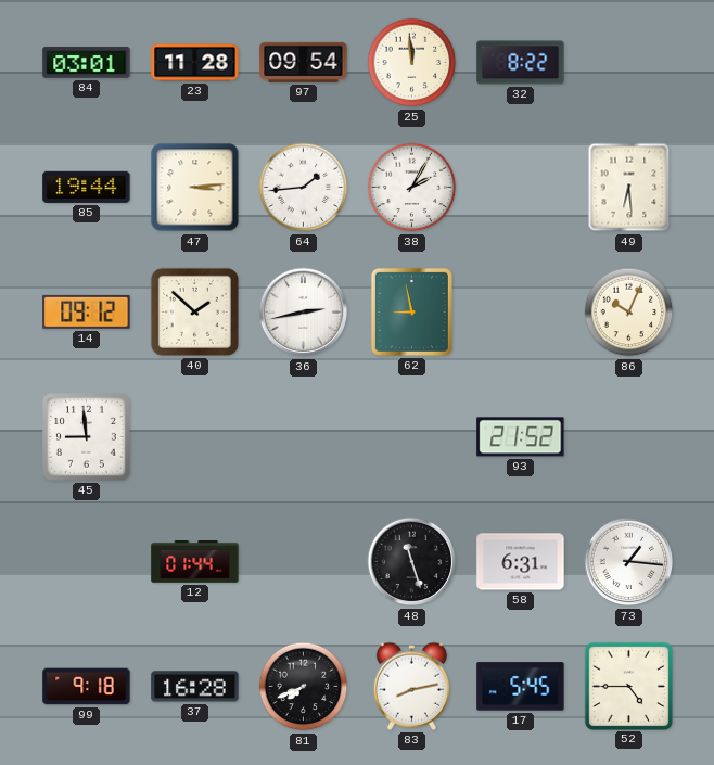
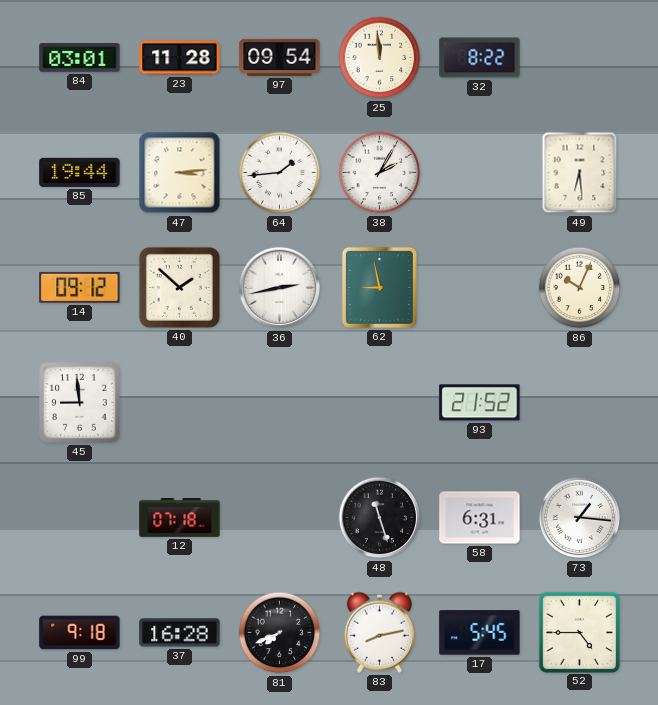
12: 01:44 -> 07:18 (180, 518)
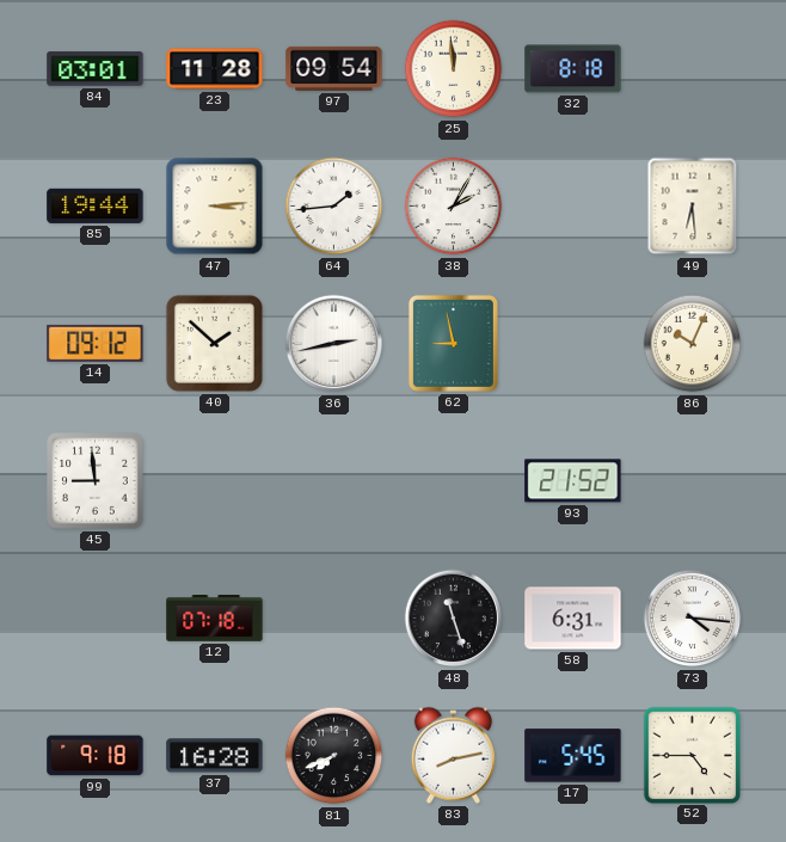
32: 8:22 -> 8:18 (573, 69)
73: 1:16 -> 4:16 (693, 619)
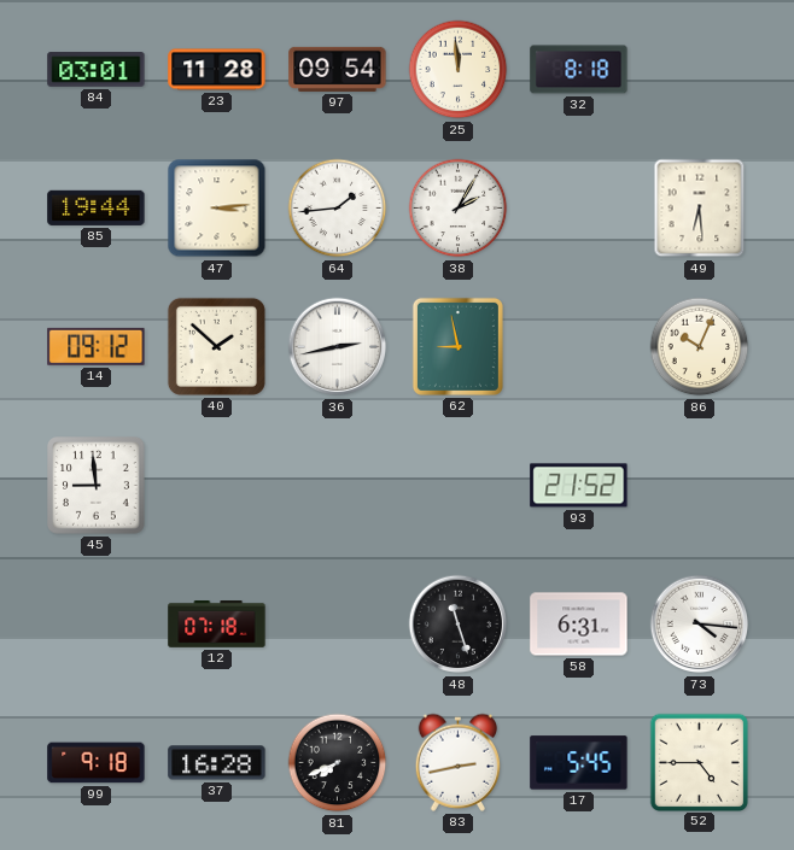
83: 8:13 -> 2:43 (459, 762)
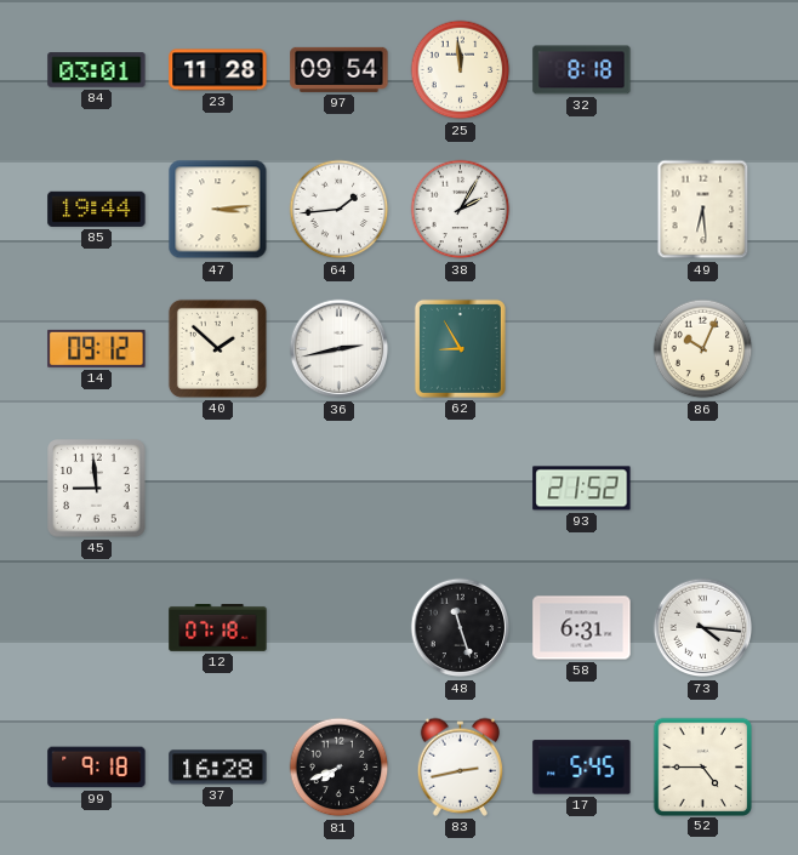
62: 8:58 -> 8:55 (460, 348)
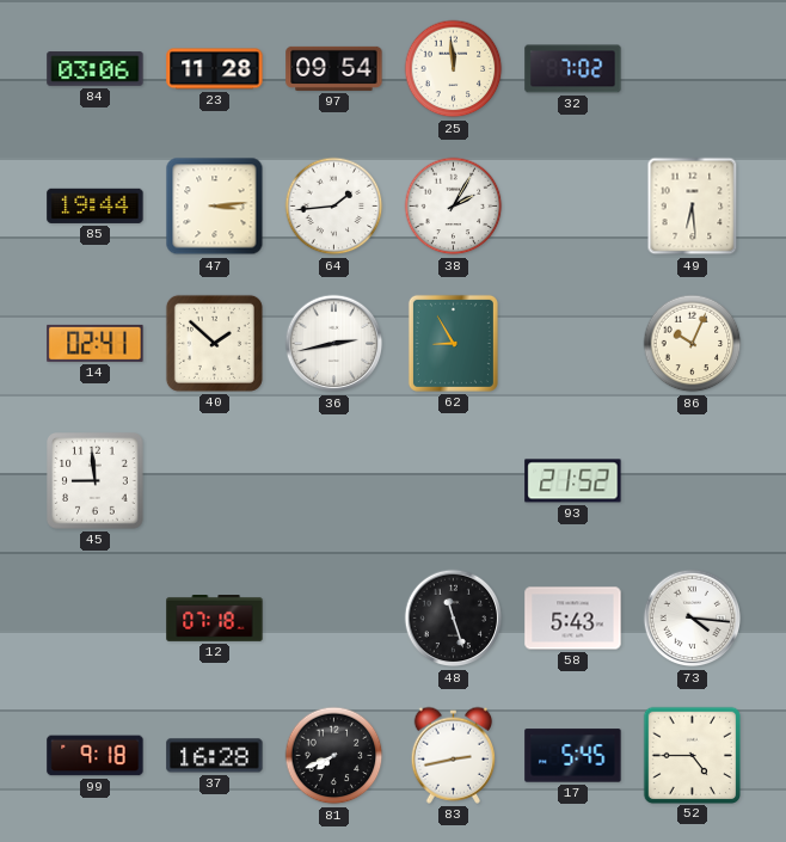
84: 03:01 -> 03:06 (96, 69)
32: 8:18 -> 7:02 (573, 69)
14: 09:12 -> 02:41 (96, 343)
58: 6:31 -> 5:43 (573, 619)
